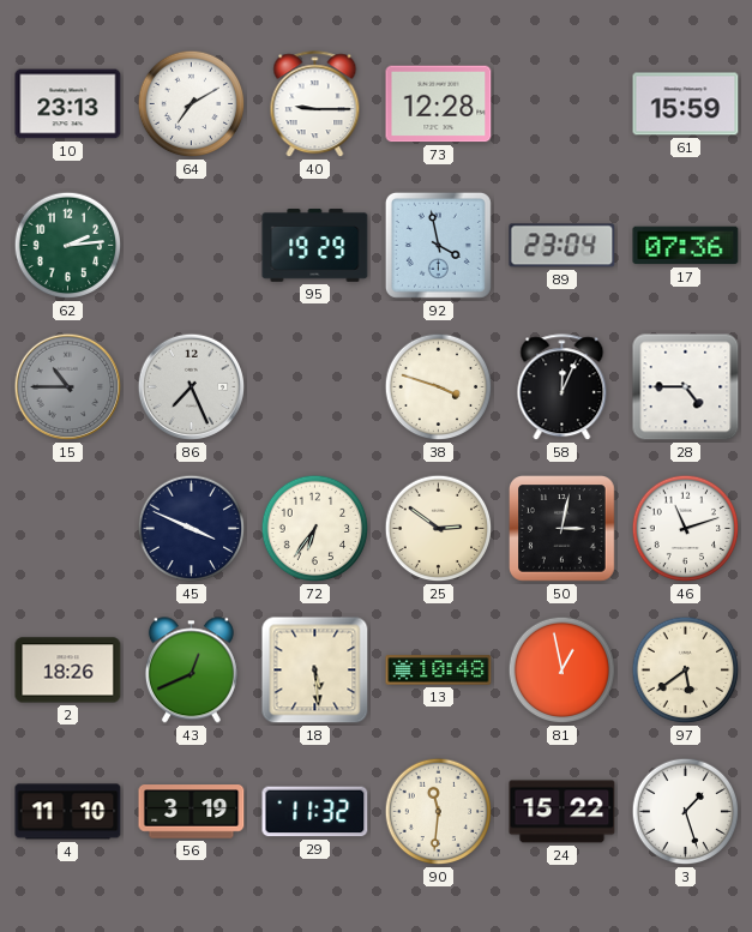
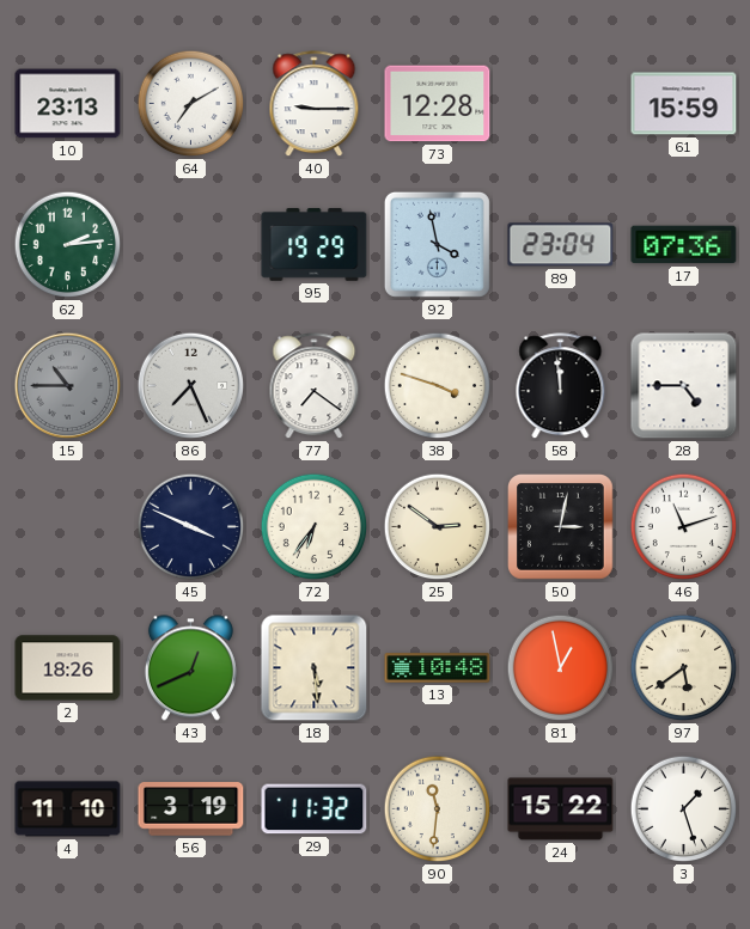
77: none -> 7:21 (315, 386)
58: 12:04 -> 11:59 (561, 386)
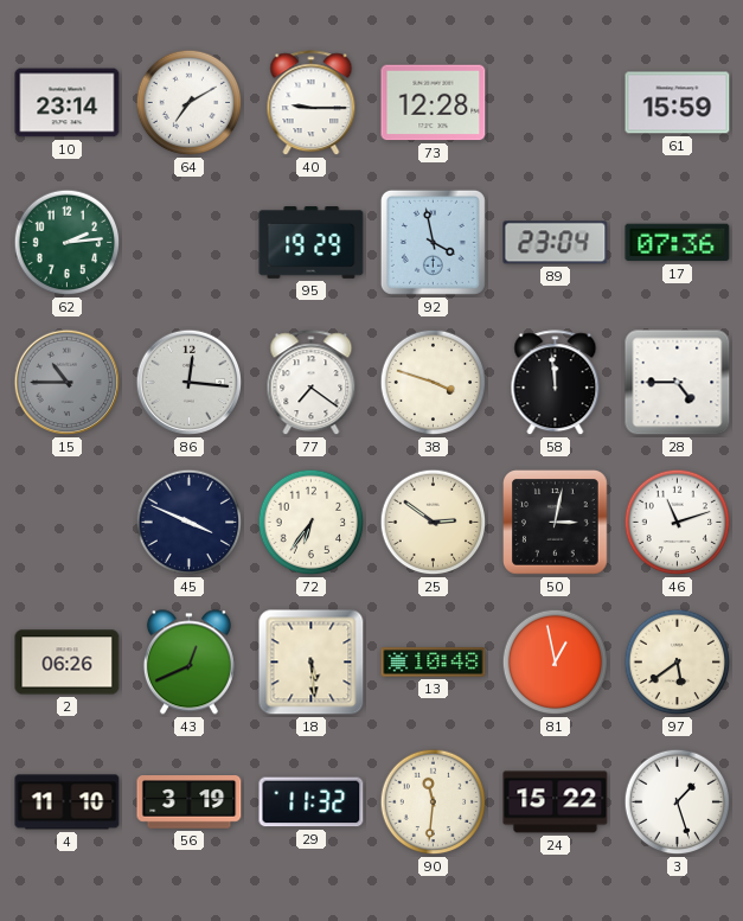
10: 23:13 -> 23:14 (68, 103)
86: 7:26 -> 12:16 (190, 383)
2: 18:26 -> 06:26 (68, 663)
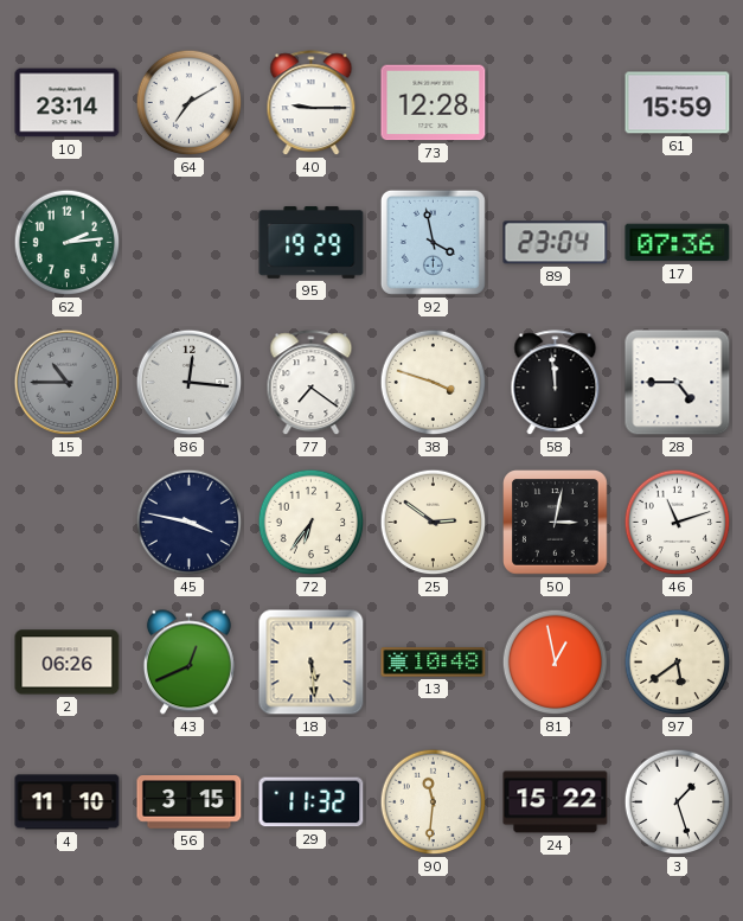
45: 3:49 -> 3:47 (190, 523)
56: 3:19 -> 3:15 (190, 802)
